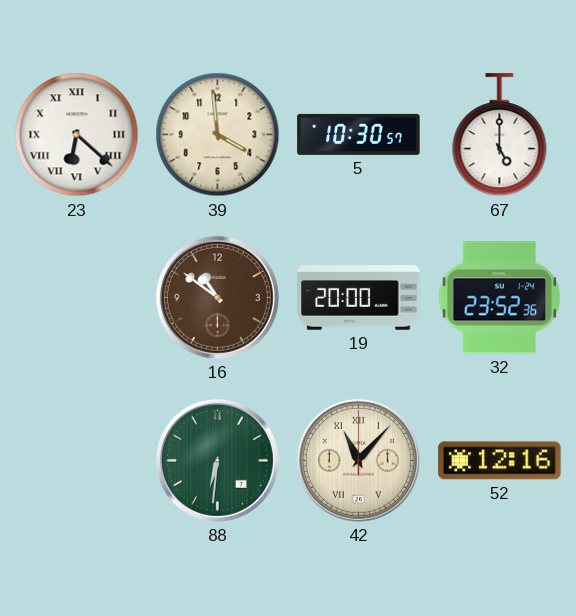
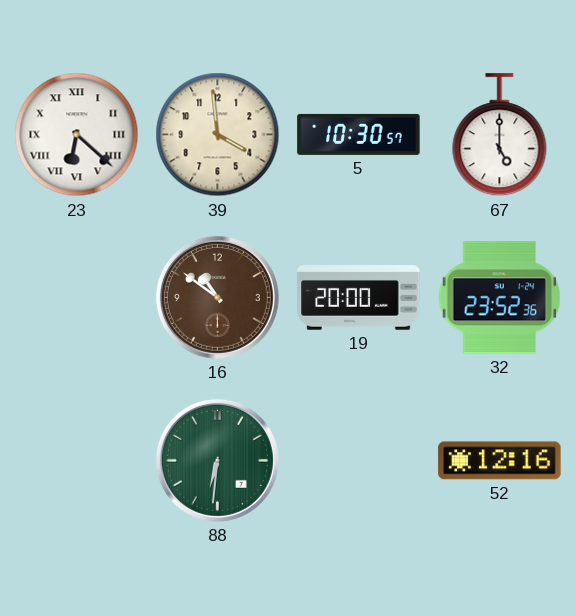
42: 11:07 -> none (358, 460)
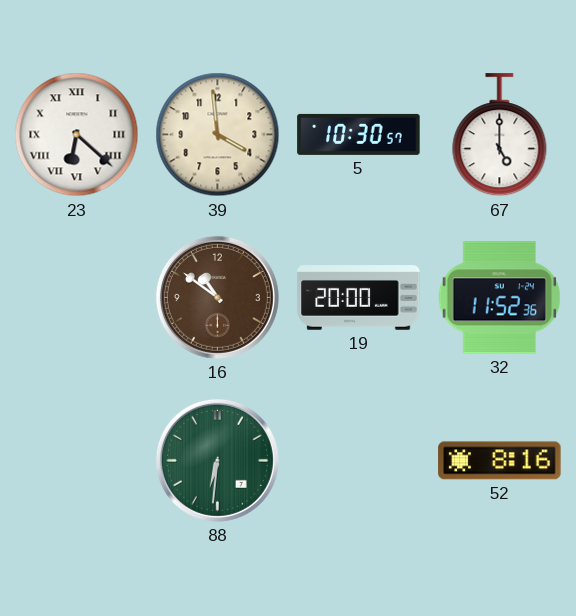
32: 23:52 -> 11:52 (500, 298)
52: 12:16 -> 8:16 (500, 461)
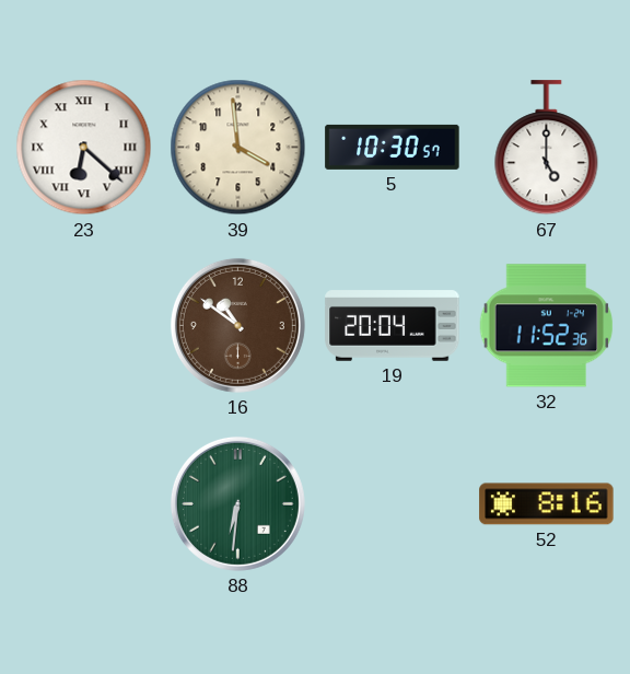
19: 20:00 -> 20:04 (393, 326)
